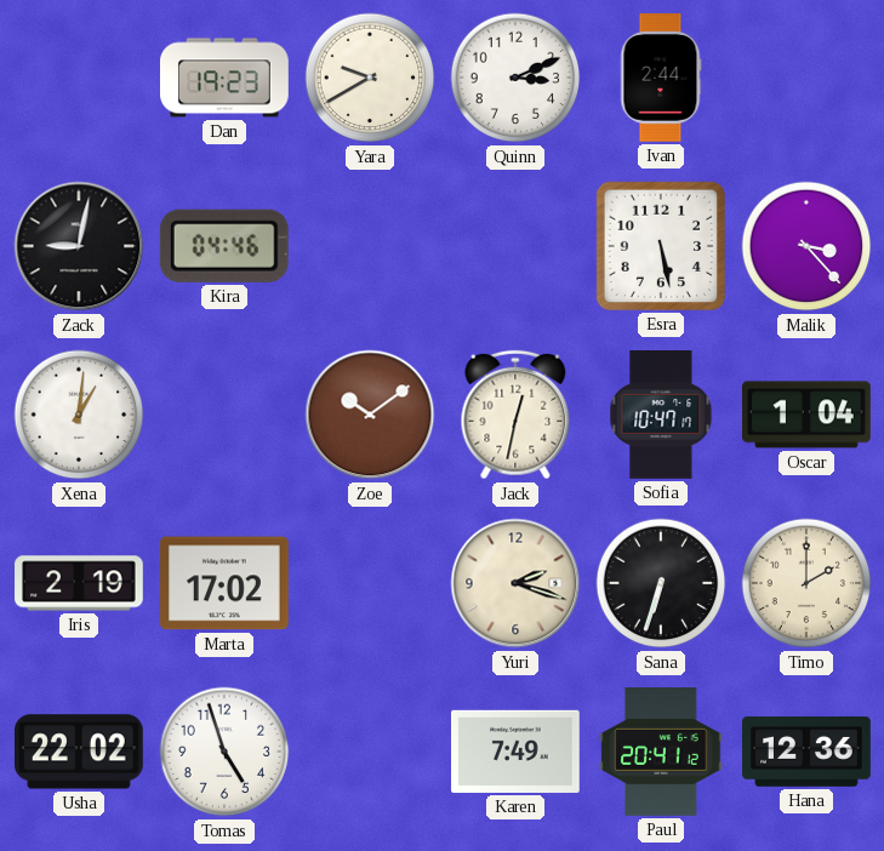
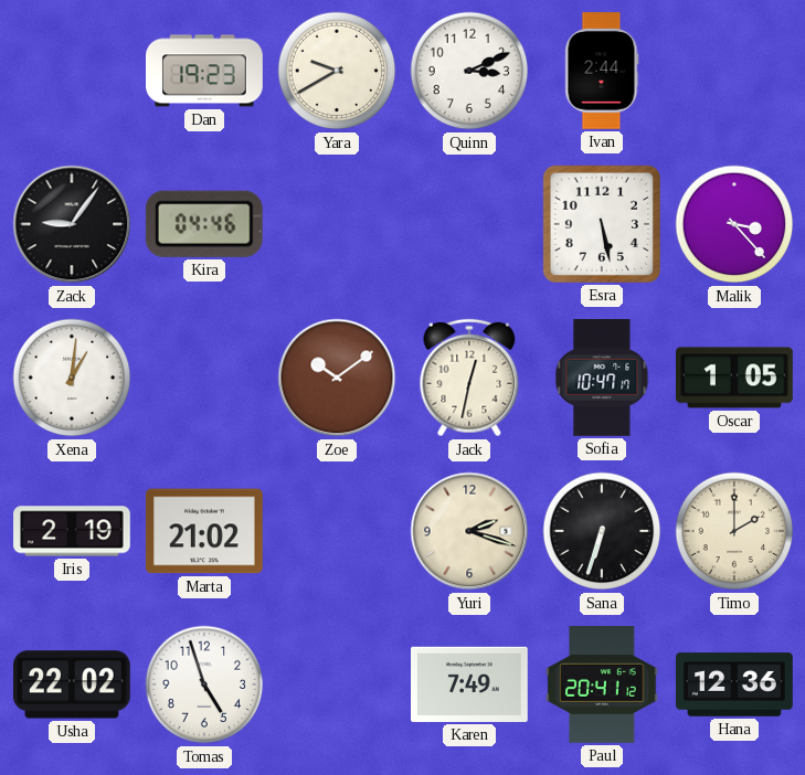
Zack: 9:02 -> 9:06 (72, 224)
Oscar: 1:04 -> 1:05 (735, 378)
Marta: 17:02 -> 21:02 (204, 531)
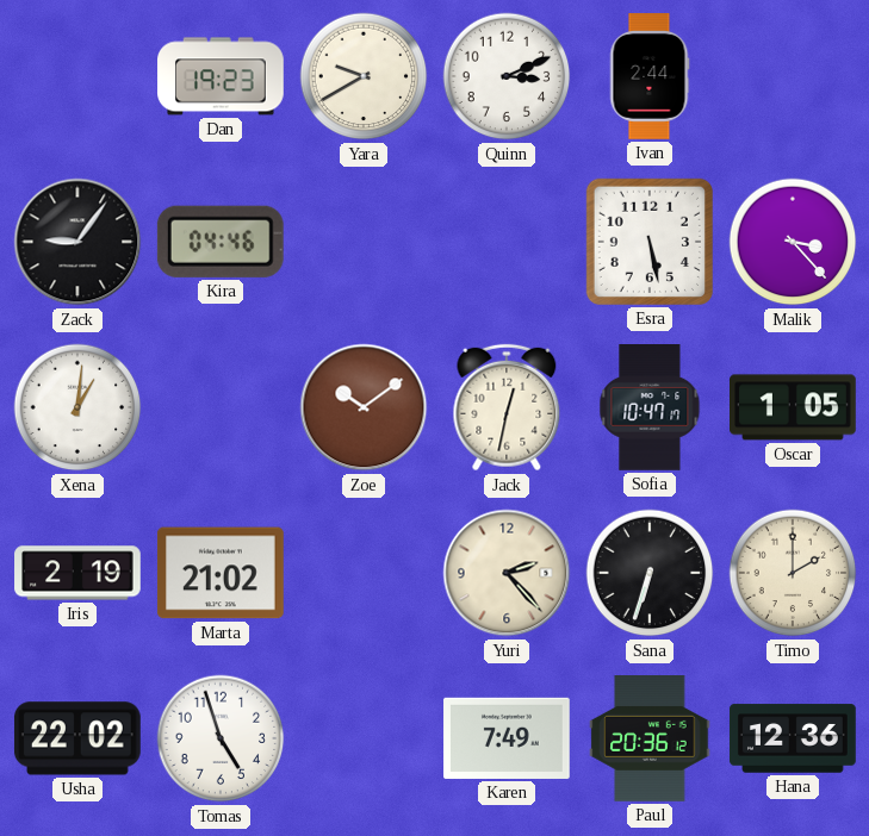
Yuri: 2:18 -> 2:23 (507, 573)
Paul: 20:41 -> 20:36 (650, 740)
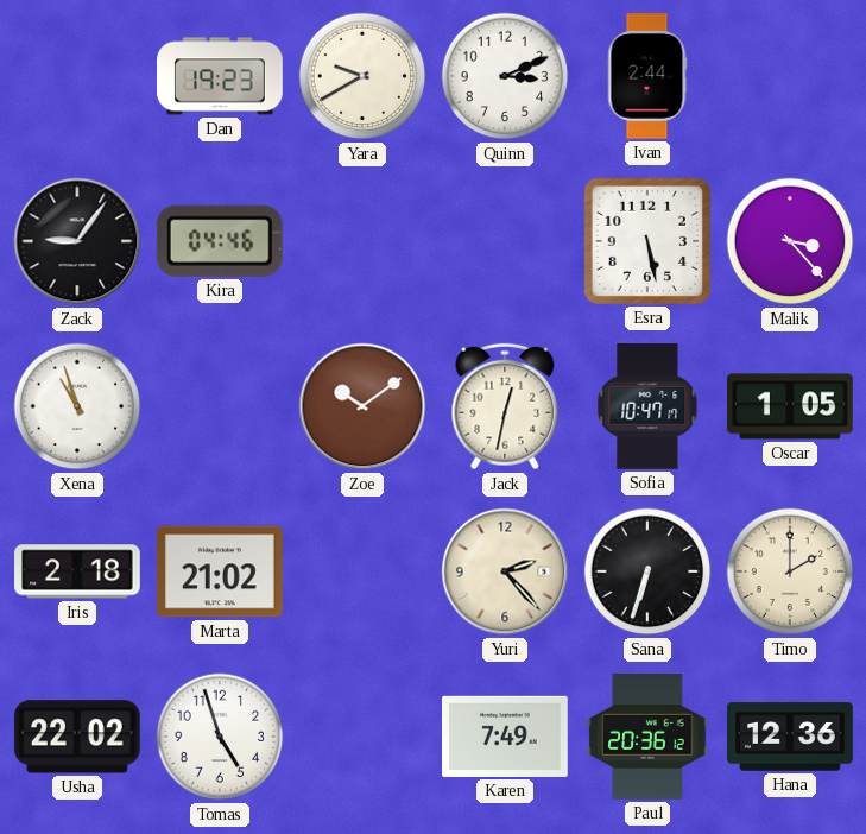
Xena: 1:01 -> 10:57 (77, 406)
Iris: 2:19 -> 2:18 (77, 571)
